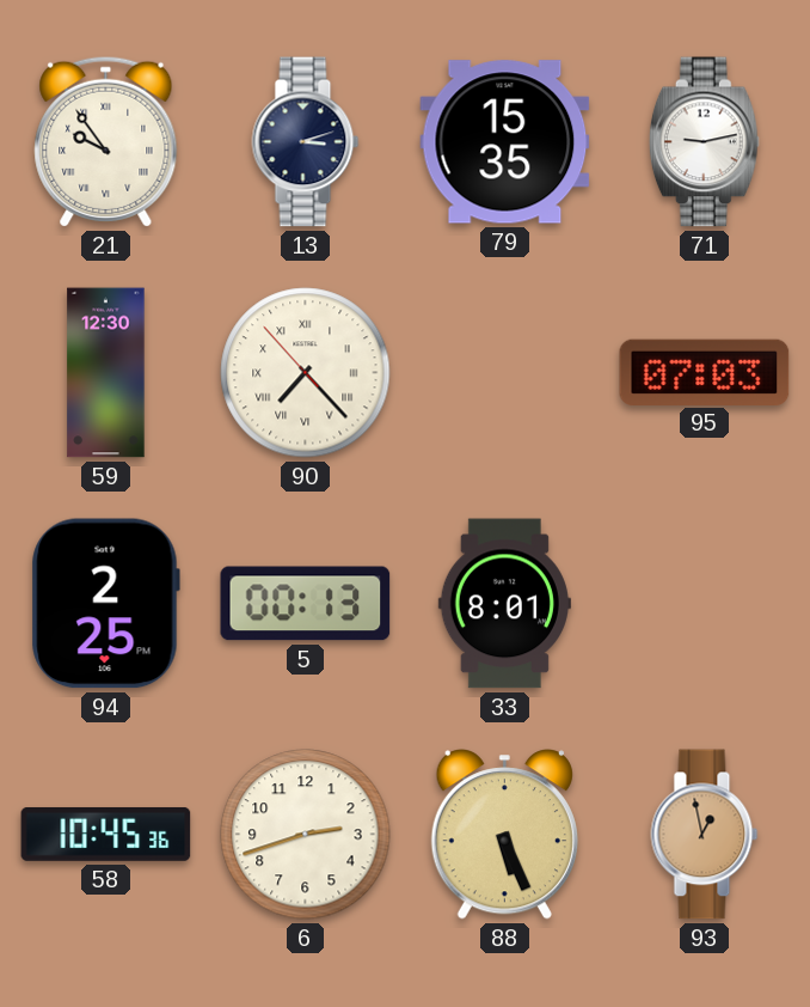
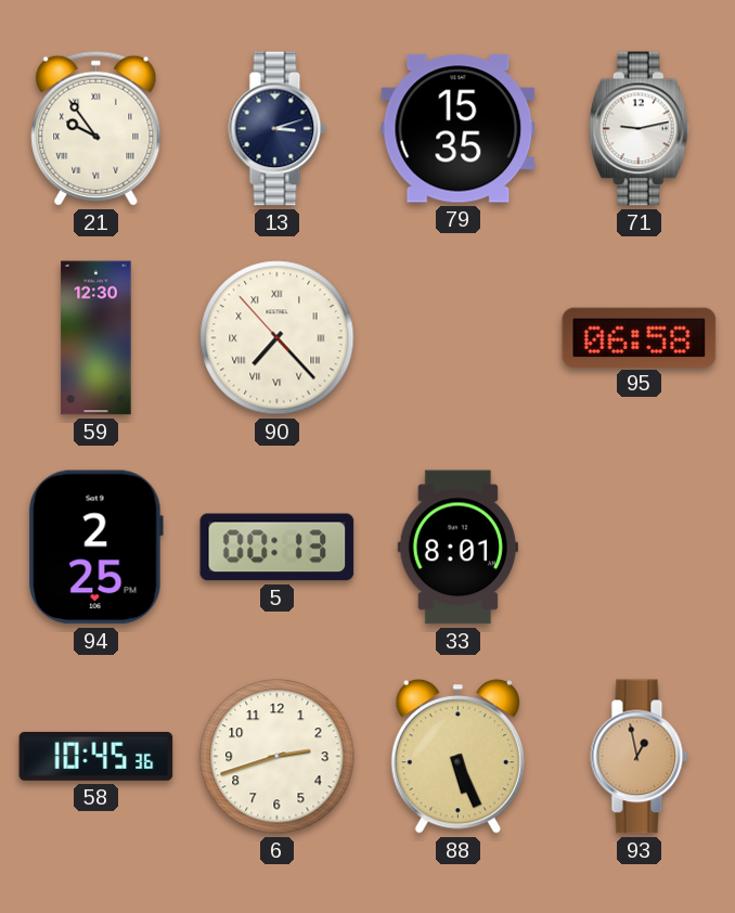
95: 07:03 -> 06:58 (640, 337)
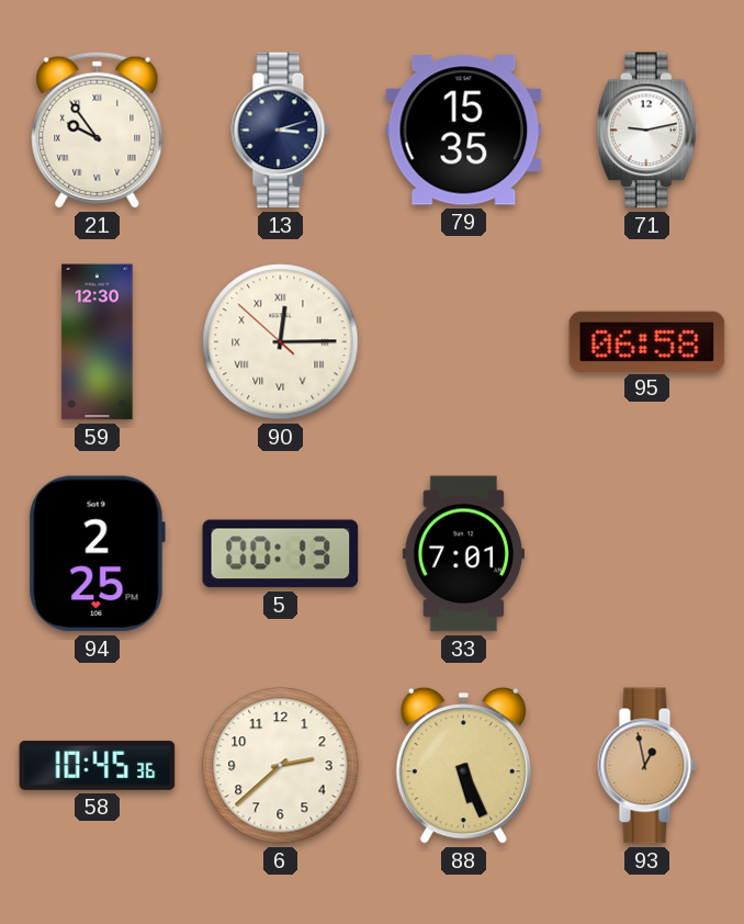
90: 7:22 -> 12:14 (281, 342)
33: 8:01 -> 7:01 (463, 554)
6: 2:42 -> 2:38 (281, 766)
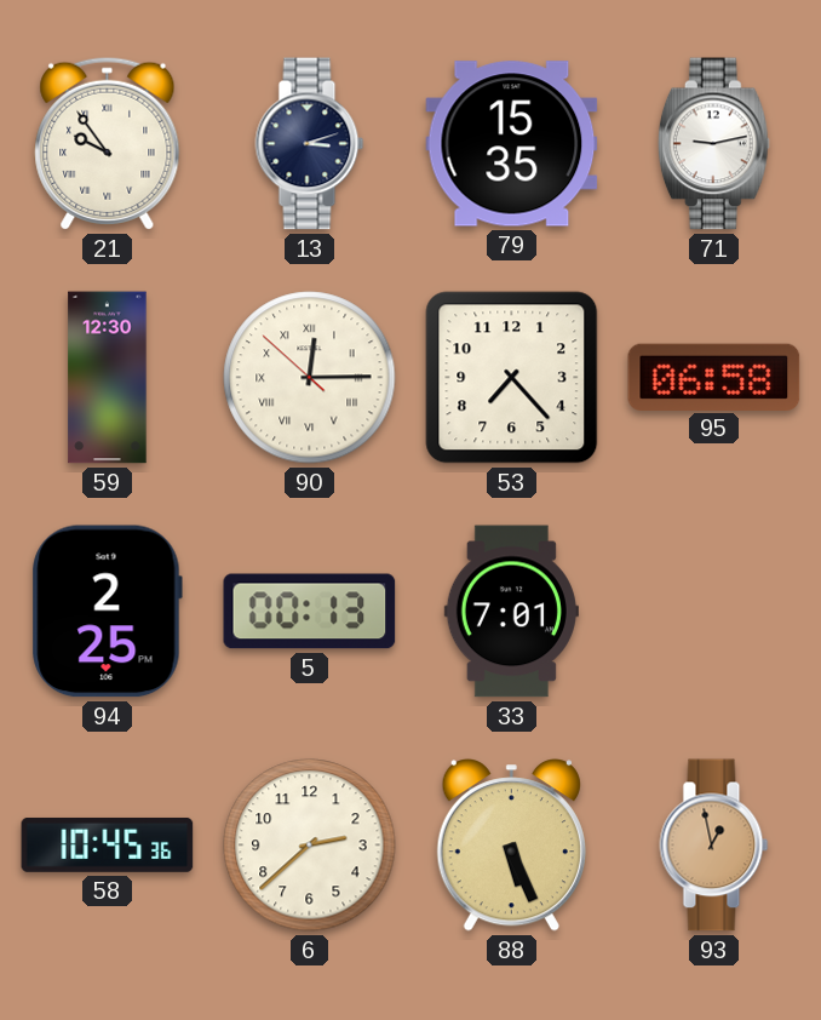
53: none -> 7:23 (512, 378)
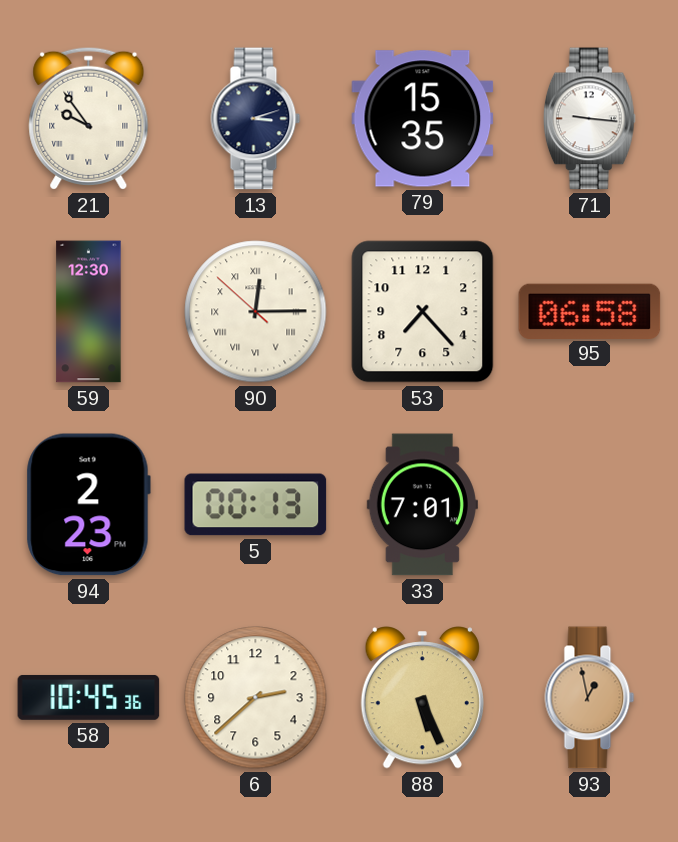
71: 9:13 -> 9:16 (589, 119)
94: 2:25 -> 2:23 (88, 505)
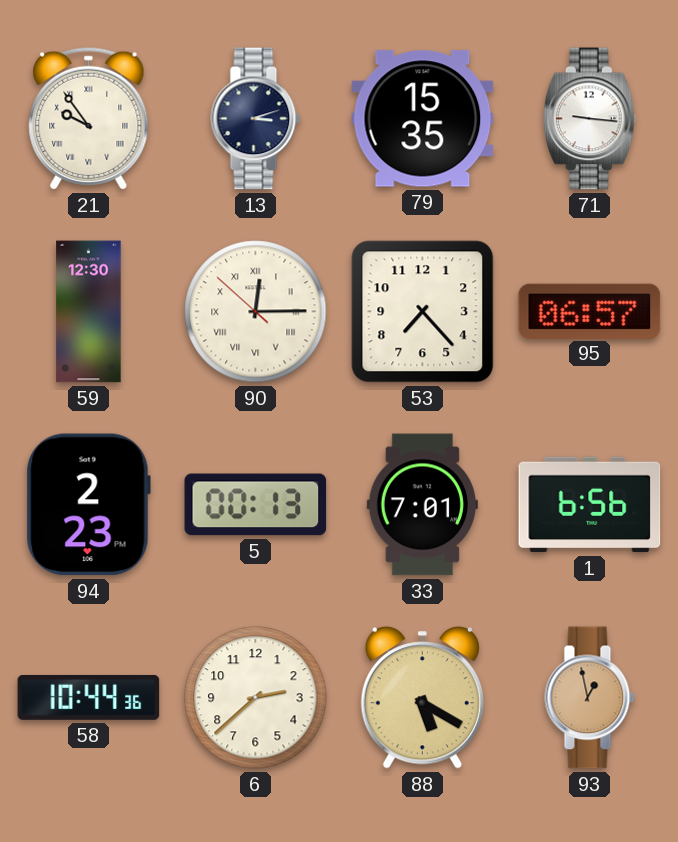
95: 06:58 -> 06:57 (590, 311)
1: none -> 6:56 (590, 505)
58: 10:45 -> 10:44 (89, 697)
88: 5:26 -> 5:20 (422, 698)
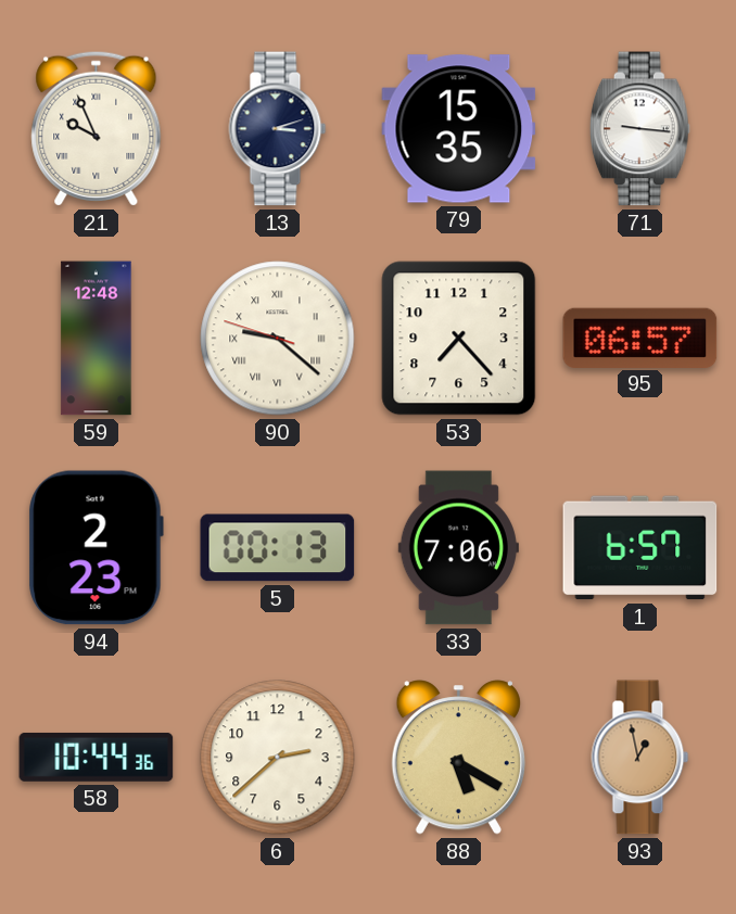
21: 9:54 -> 9:56 (97, 128)
59: 12:30 -> 12:48 (97, 339)
90: 12:14 -> 9:21 (278, 339)
33: 7:01 -> 7:06 (458, 548)
1: 6:56 -> 6:57 (640, 548)
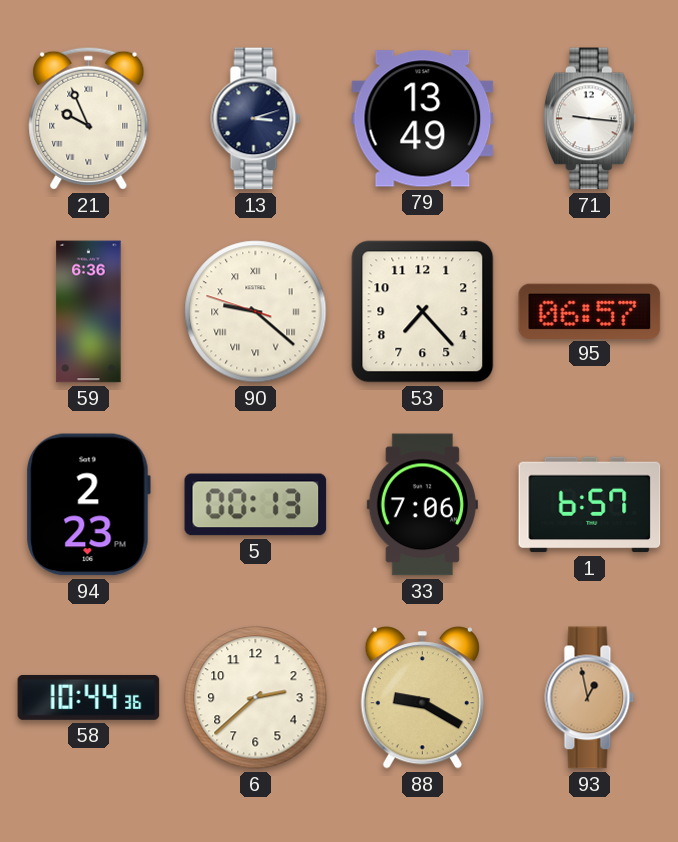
79: 15:35 -> 13:49 (423, 119)
59: 12:48 -> 6:36 (89, 312)
88: 5:20 -> 9:20 (422, 698)
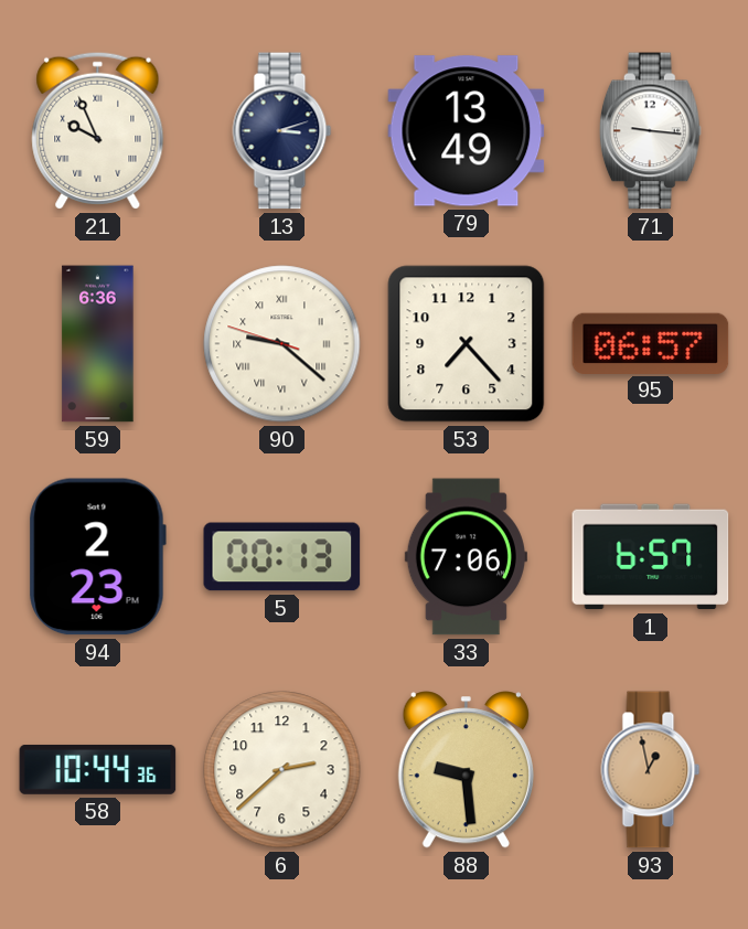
88: 9:20 -> 9:29 (466, 770)
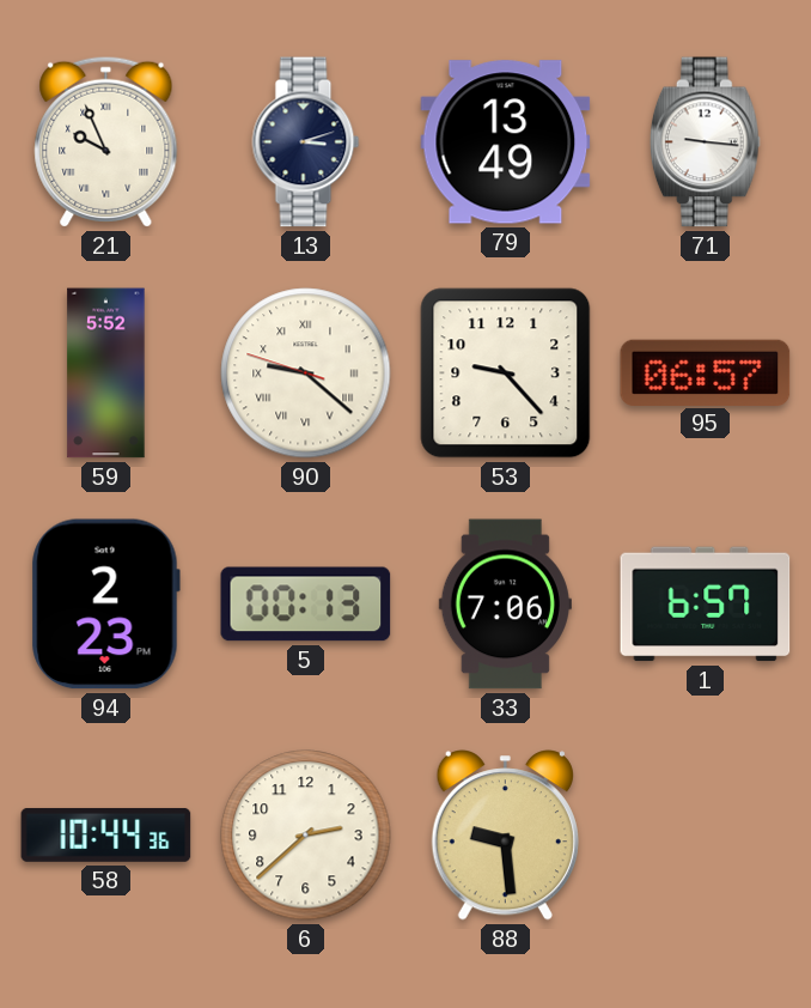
59: 6:36 -> 5:52 (106, 374)
53: 7:23 -> 9:23 (506, 374)
93: 12:58 -> none (651, 770)
